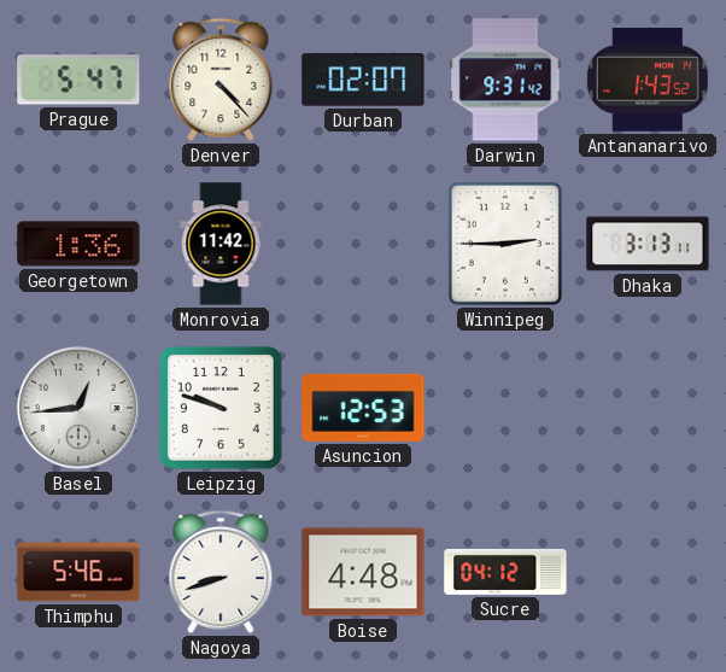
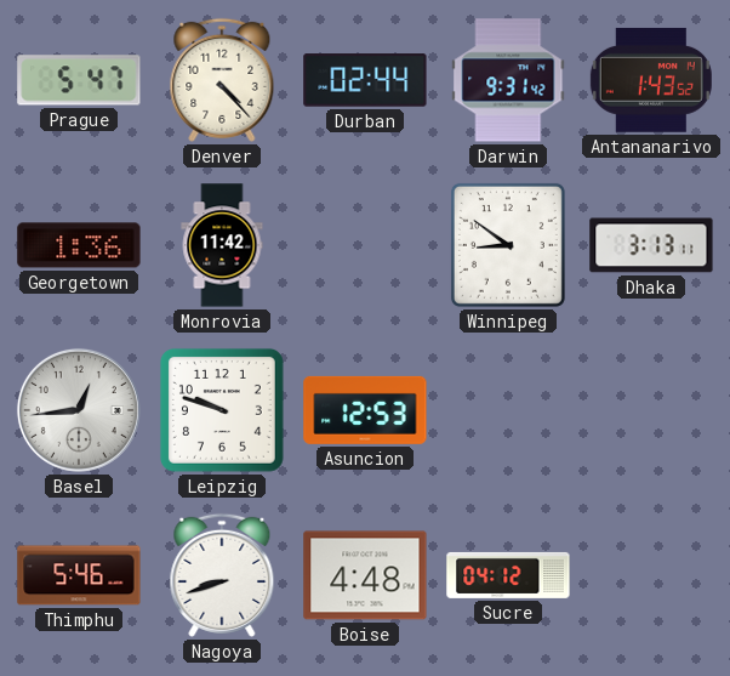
Durban: 02:07 -> 02:44 (365, 80)
Winnipeg: 2:45 -> 8:51 (508, 245)
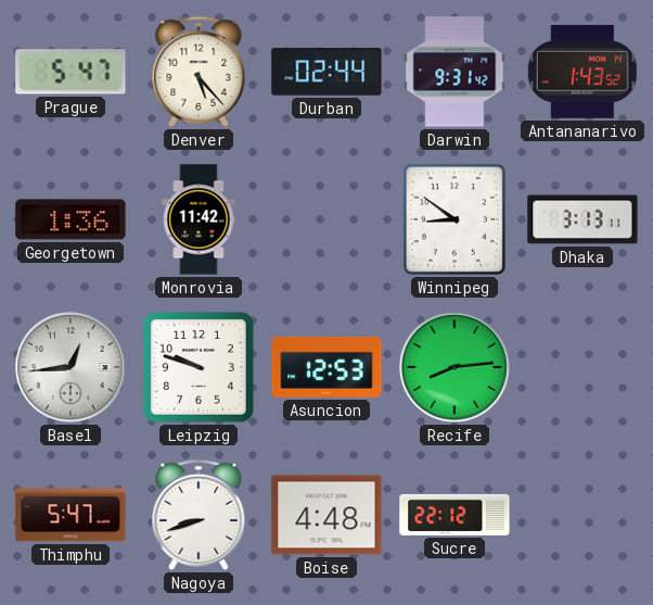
Denver: 4:23 -> 5:23 (199, 72)
Recife: none -> 8:14 (454, 367)
Thimphu: 5:46 -> 5:47 (71, 515)
Sucre: 04:12 -> 22:12 (454, 515)
